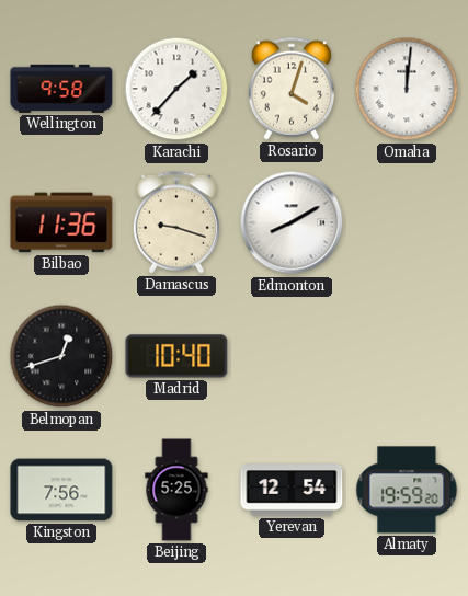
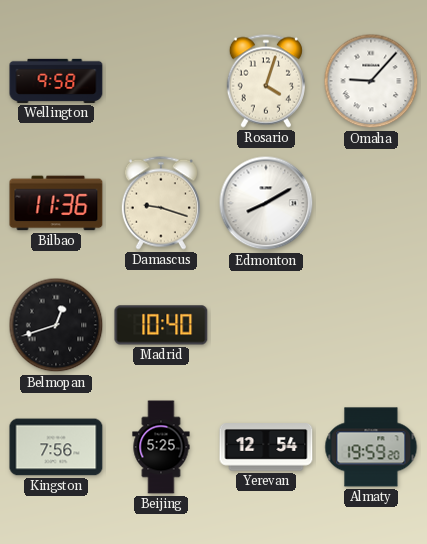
Karachi: 1:37 -> none (176, 89)
Omaha: 12:01 -> 9:07 (371, 81)
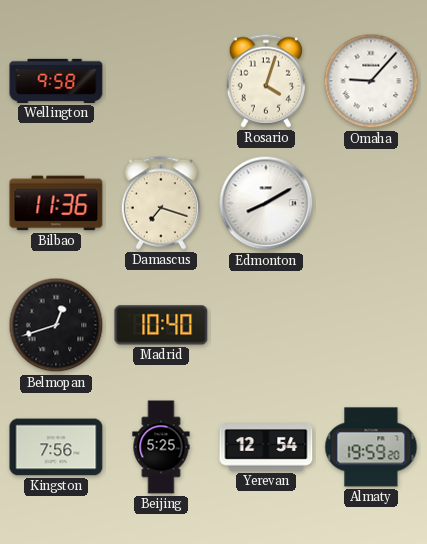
Damascus: 9:18 -> 7:18 (161, 203)
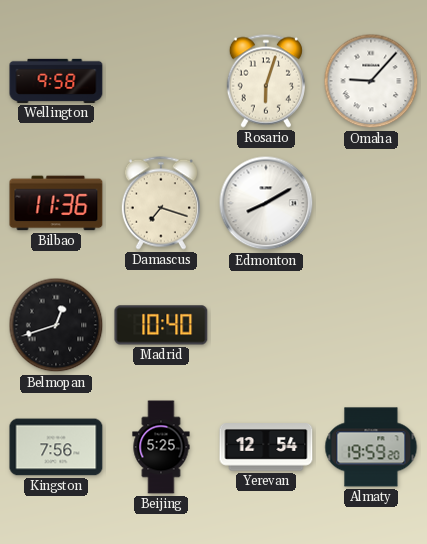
Rosario: 4:03 -> 6:03 (266, 81)
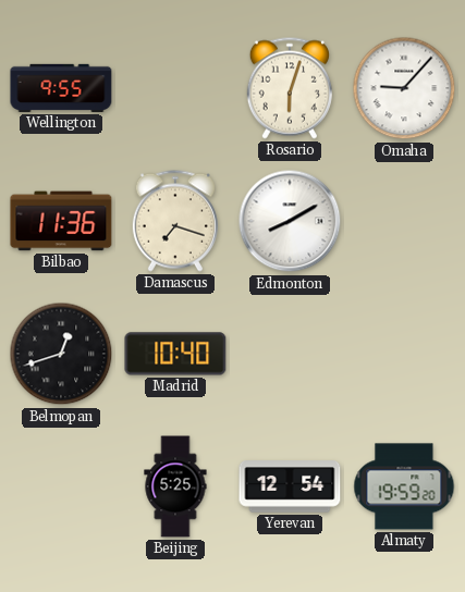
Wellington: 9:58 -> 9:55 (61, 88)
Kingston: 7:56 -> none (56, 447)
